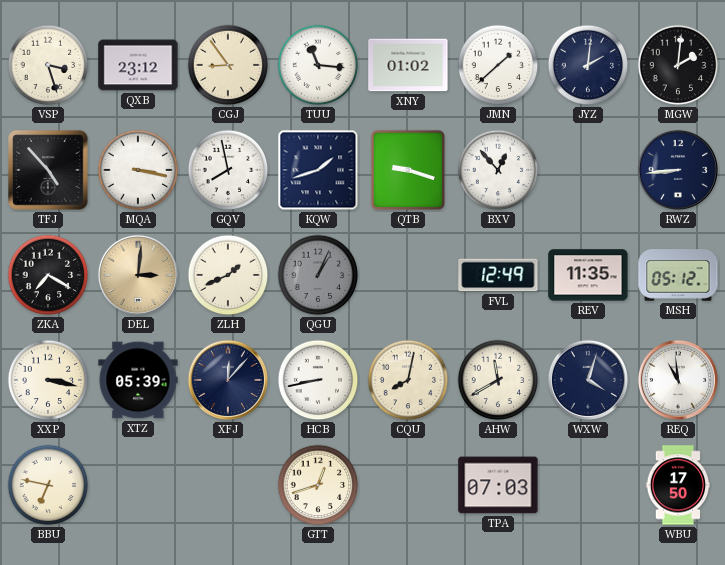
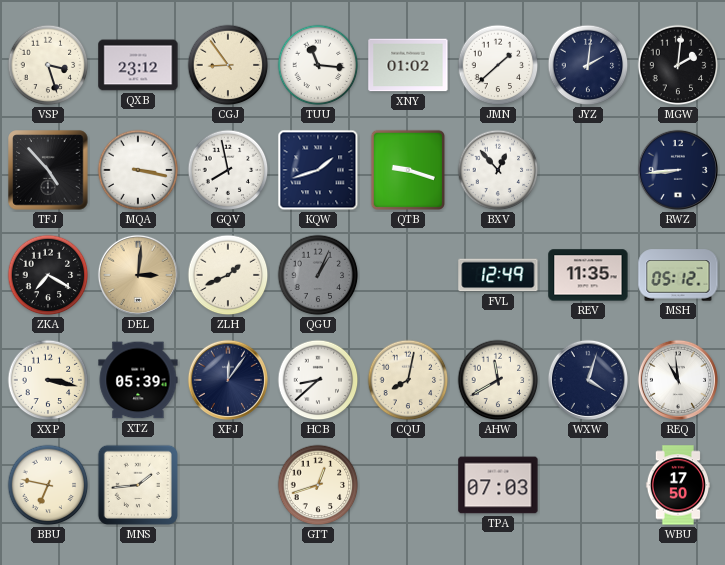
XFJ: 12:07 -> 12:06 (228, 380)
HCB: 8:43 -> 8:38 (318, 380)
MNS: none -> 1:44 (138, 485)
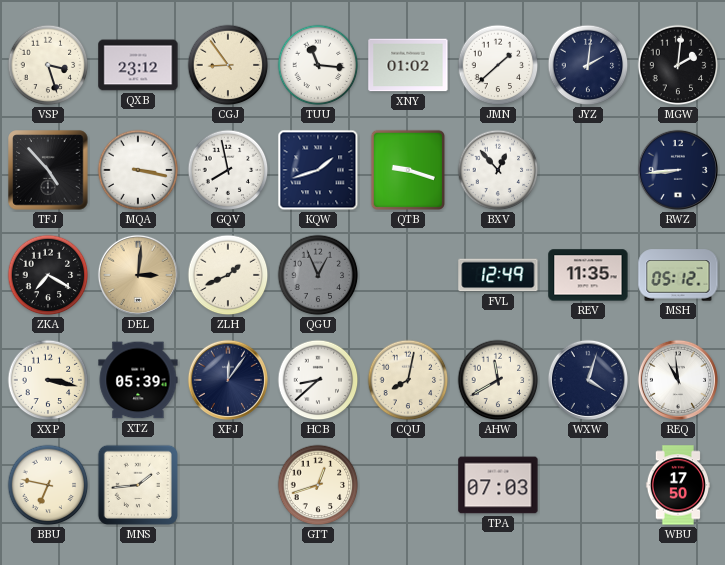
QGU: 1:04 -> 12:56 (318, 275)
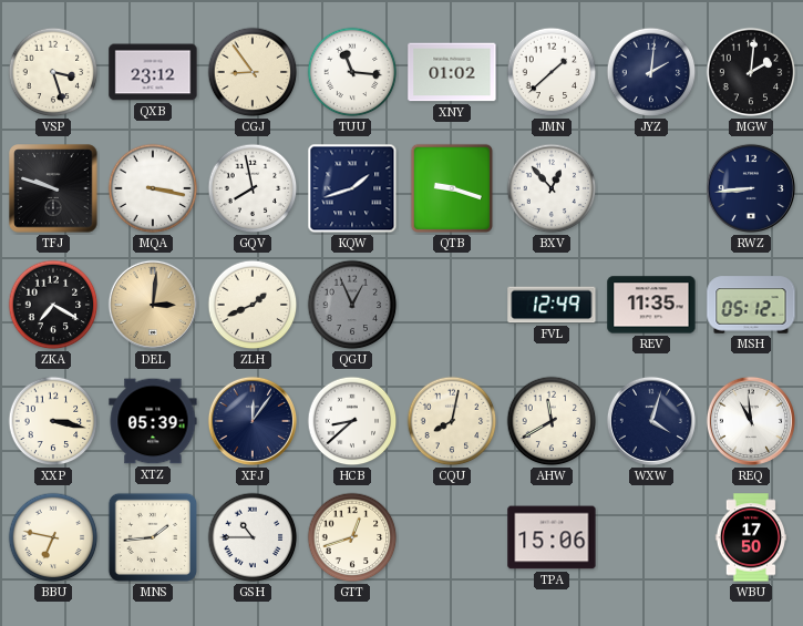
TFJ: 4:53 -> 9:48 (53, 188)
GSH: none -> 10:45 (253, 537)
TPA: 07:03 -> 15:06 (552, 537)
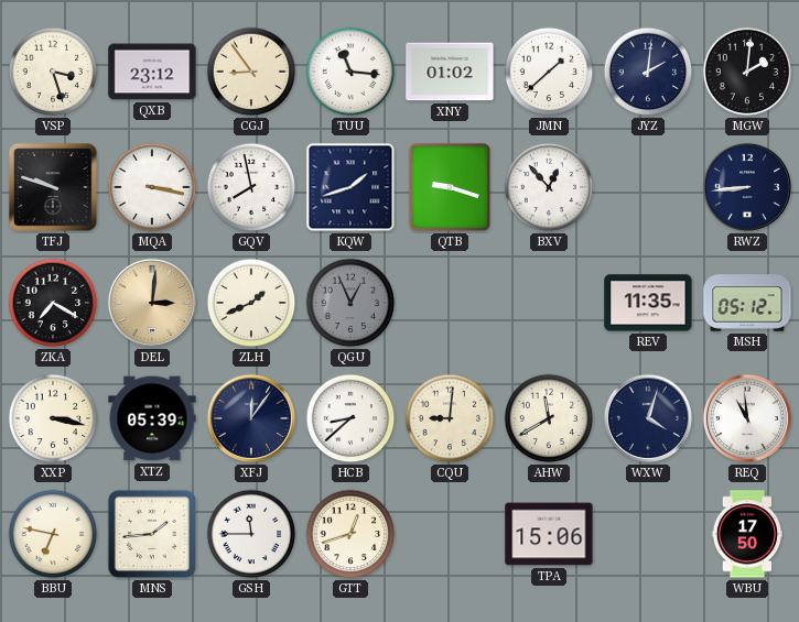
FVL: 12:49 -> none (552, 305)
CQU: 8:02 -> 9:01 (450, 418)
GSH: 10:45 -> 11:45 (251, 534)
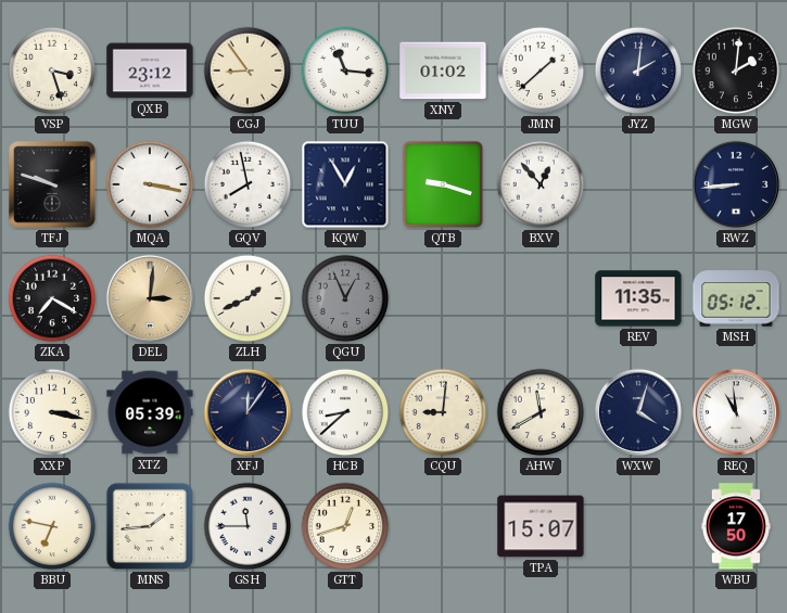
KQW: 1:42 -> 12:55 (345, 184)
TPA: 15:06 -> 15:07 (541, 526)
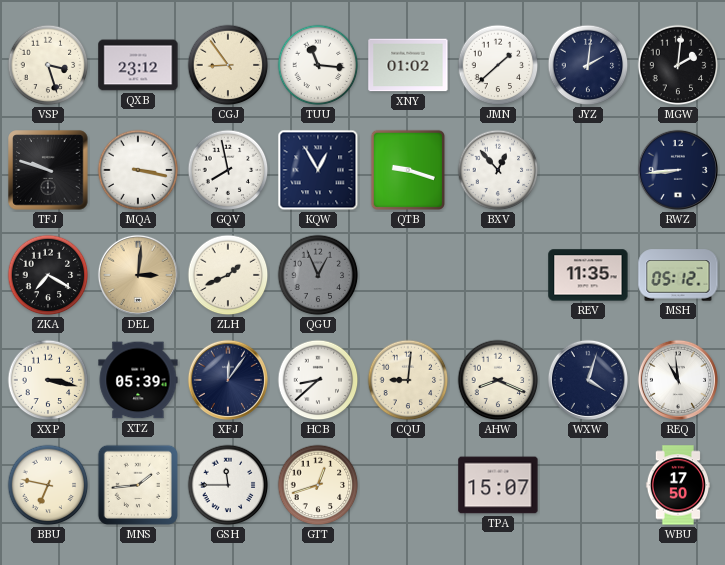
AHW: 11:40 -> 8:19 (498, 380)
